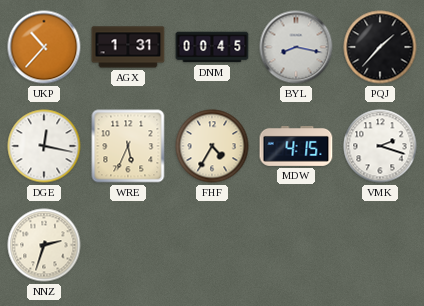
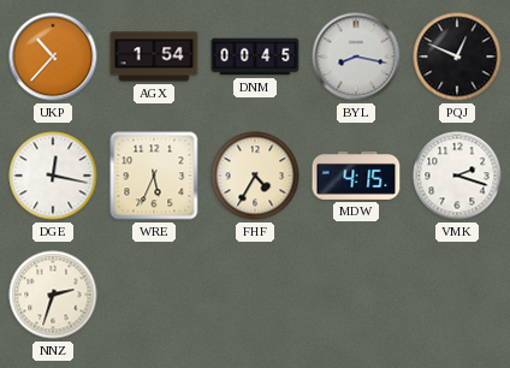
AGX: 1:31 -> 1:54 (154, 57)
PQJ: 1:37 -> 12:49 (457, 57)
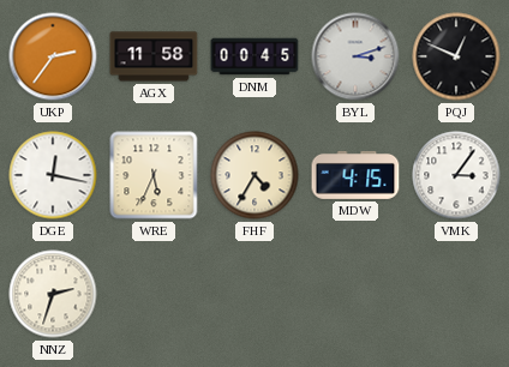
UKP: 10:37 -> 2:36 (53, 56)
AGX: 1:54 -> 11:58 (154, 56)
BYL: 8:17 -> 3:12 (355, 56)
VMK: 2:18 -> 3:06 (456, 175)
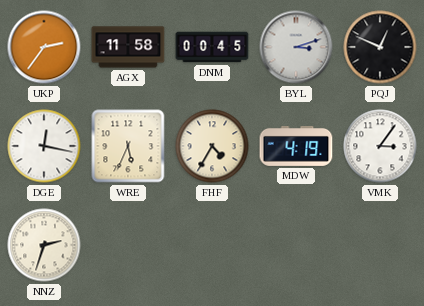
MDW: 4:15 -> 4:19 (296, 146)
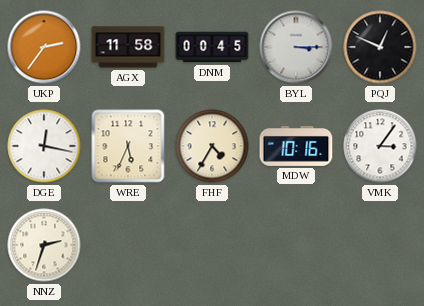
BYL: 3:12 -> 3:15 (296, 47)
MDW: 4:19 -> 10:16 (296, 146)
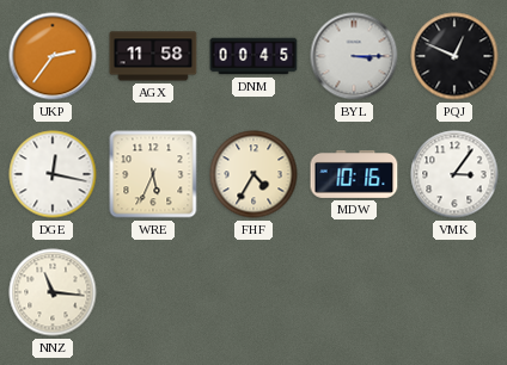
NNZ: 2:33 -> 11:16 (53, 292)
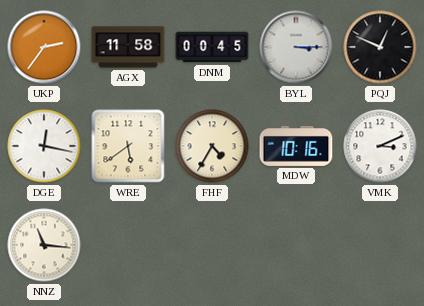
WRE: 5:34 -> 5:39 (128, 146)
VMK: 3:06 -> 3:11 (380, 146)
